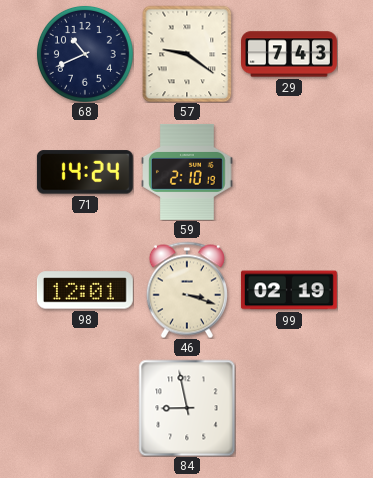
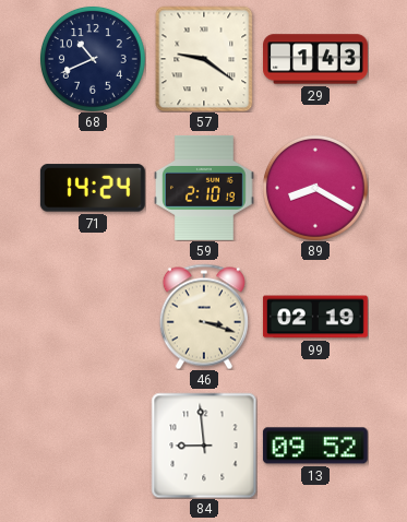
29: 7:43 -> 1:43 (316, 59)
89: none -> 8:20 (315, 188)
98: 12:01 -> none (85, 290)
84: 8:58 -> 8:59 (204, 446)
13: none -> 09:52 (315, 446)
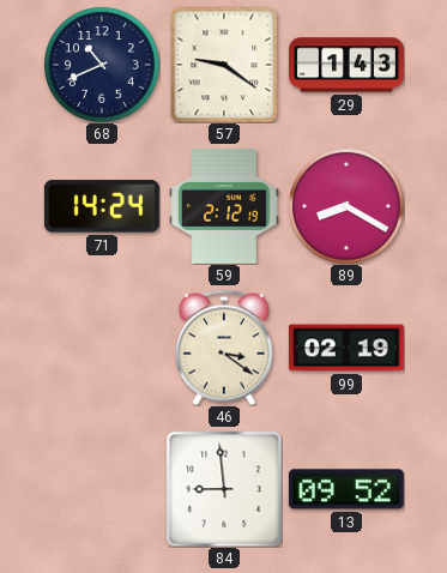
59: 2:10 -> 2:12 (224, 206)
46: 3:18 -> 3:21 (224, 348)
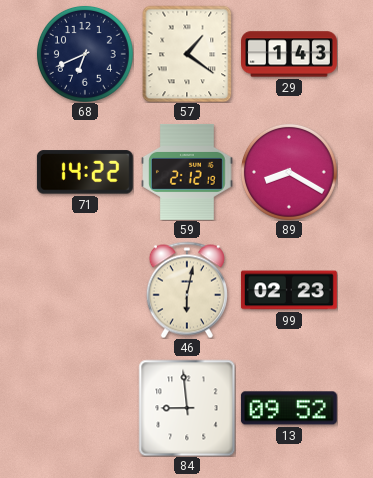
68: 10:41 -> 6:41 (85, 54)
57: 9:21 -> 1:21 (187, 54)
71: 14:24 -> 14:22 (85, 172)
46: 3:21 -> 6:02 (187, 290)
99: 02:19 -> 02:23 (289, 290)
